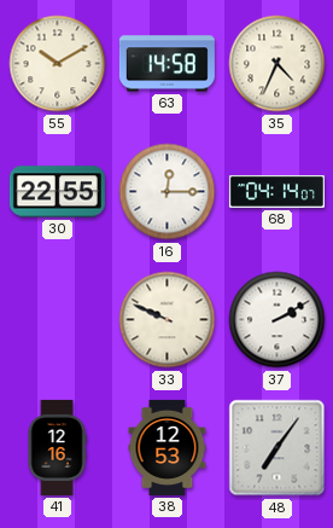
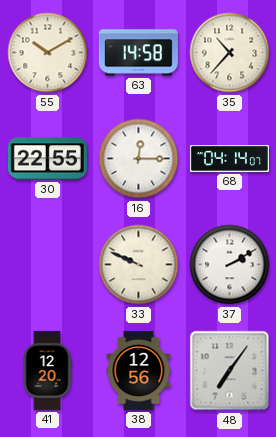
35: 4:34 -> 10:37 (230, 53)
41: 12:16 -> 12:20 (47, 370)
38: 12:53 -> 12:56 (139, 370)
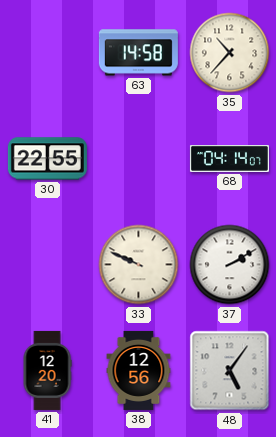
55: 10:10 -> none (48, 53)
16: 12:15 -> none (139, 159)
48: 7:06 -> 5:06 (230, 371)
